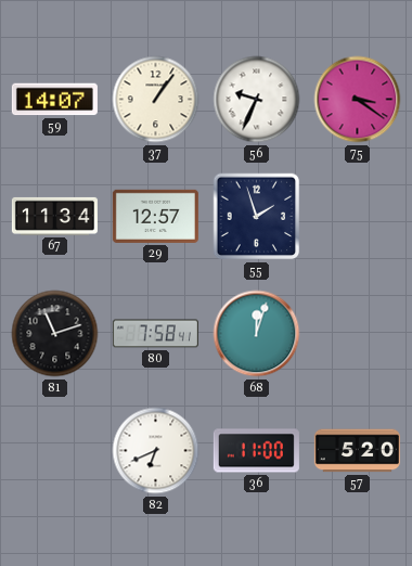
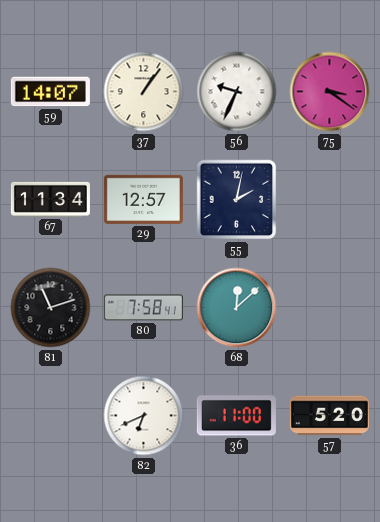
55: 1:57 -> 2:02 (237, 200)
68: 12:03 -> 12:08 (237, 308)
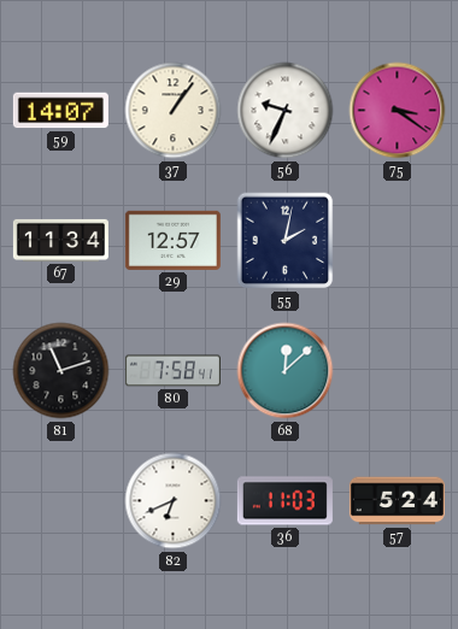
36: 11:00 -> 11:03 (284, 501)
57: 5:20 -> 5:24 (397, 501)
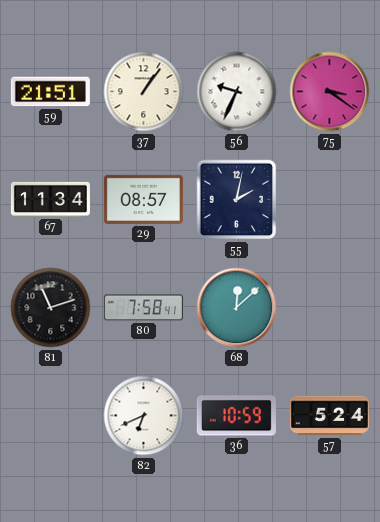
59: 14:07 -> 21:51 (50, 92)
29: 12:57 -> 08:57 (143, 199)
36: 11:03 -> 10:59 (236, 416)
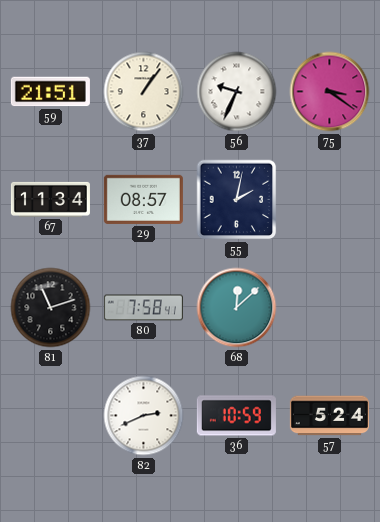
82: 6:41 -> 2:41 (144, 416)
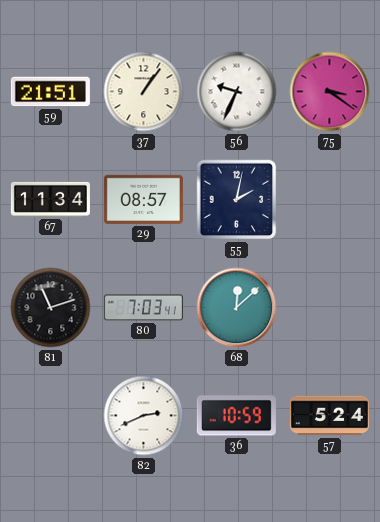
80: 7:58 -> 7:03 (143, 308)
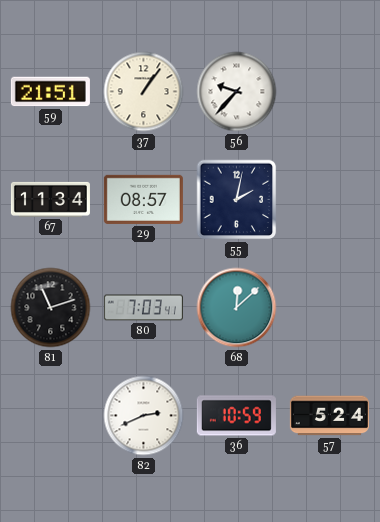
56: 9:34 -> 9:37 (237, 92)
75: 3:21 -> none (330, 92)
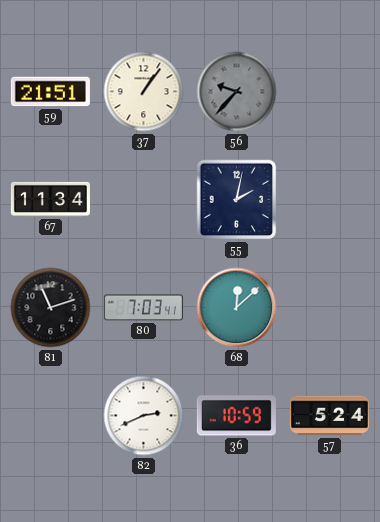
56 dial: white -> grey (237, 92)
29: 08:57 -> none (143, 199)
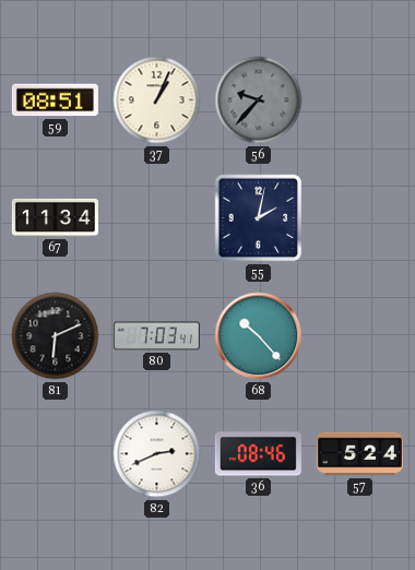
59: 21:51 -> 08:51 (55, 100)
37: 1:06 -> 1:04 (157, 100)
81: 11:12 -> 6:11 (56, 336)
68: 12:08 -> 10:23 (259, 336)
36: 10:59 -> 08:46 (258, 454)
